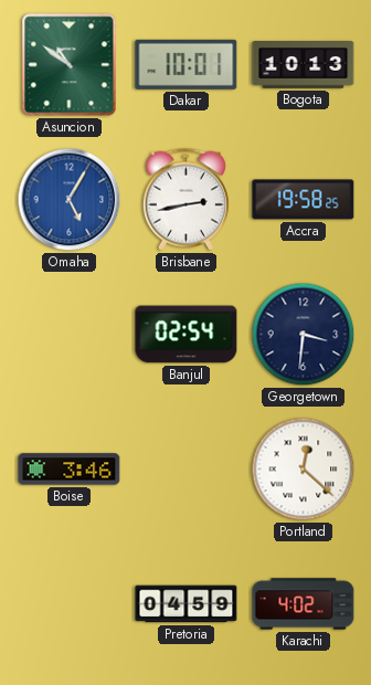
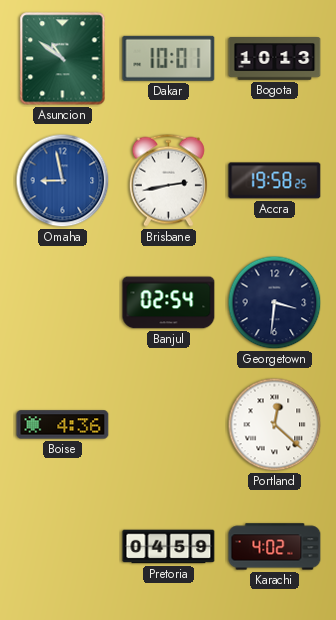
Omaha: 5:05 -> 8:58 (63, 181)
Boise: 3:46 -> 4:36 (63, 425)
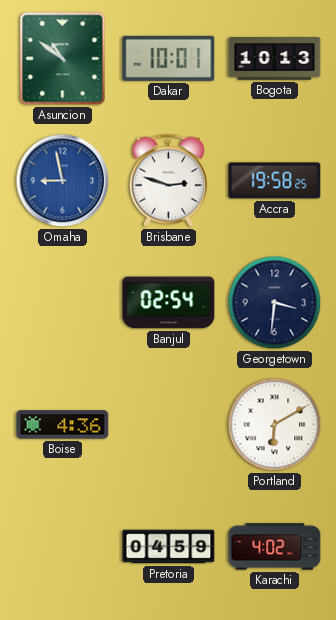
Brisbane: 2:43 -> 2:48 (168, 180)
Portland: 12:22 -> 6:10 (275, 425)
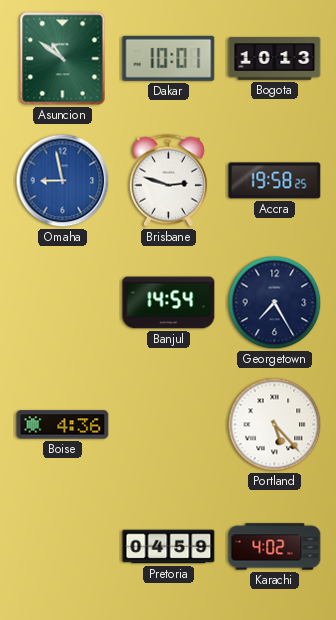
Banjul: 02:54 -> 14:54 (169, 303)
Georgetown: 3:31 -> 7:25 (275, 303)
Portland: 6:10 -> 5:23 (275, 425)
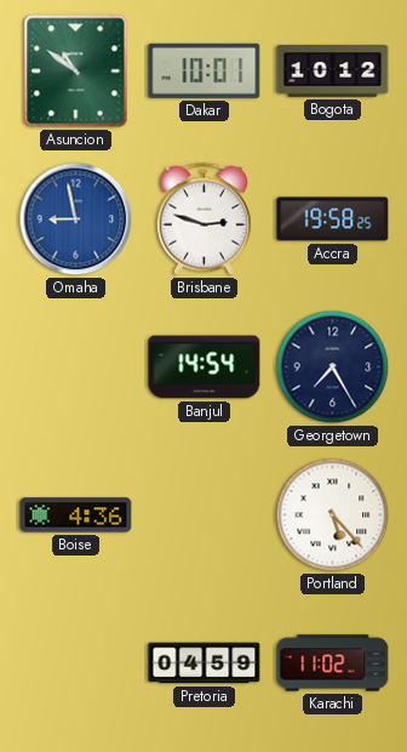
Bogota: 10:13 -> 10:12 (333, 72)
Karachi: 4:02 -> 11:02 (333, 663)
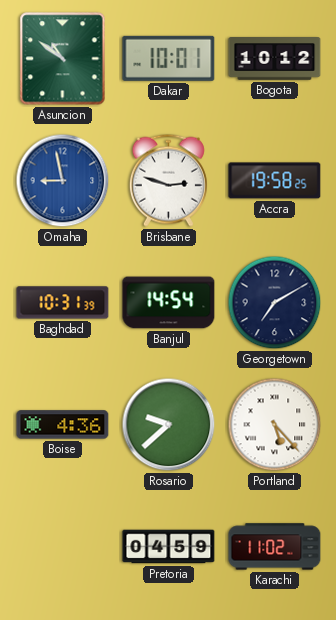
Baghdad: none -> 10:31 (63, 303)
Georgetown: 7:25 -> 7:10 (275, 303)
Rosario: none -> 9:38 (169, 425)
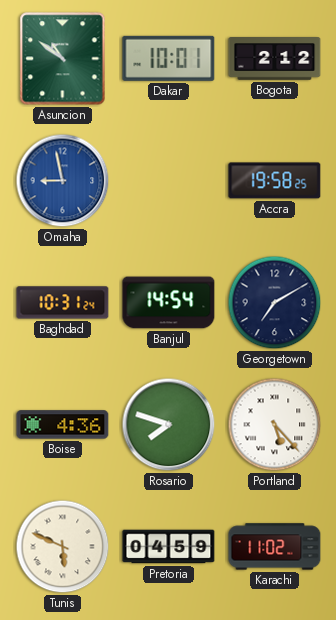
Bogota: 10:12 -> 2:12 (275, 59)
Brisbane: 2:48 -> none (168, 180)
Baghdad: 10:31:39 -> 10:31:24 (63, 303)
Rosario: 9:38 -> 7:48 (169, 425)
Tunis: none -> 5:49 (63, 547)
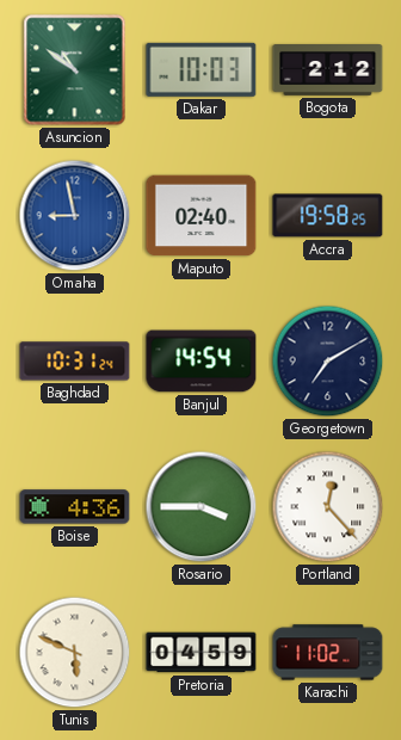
Dakar: 10:01 -> 10:03 (202, 69)
Maputo: none -> 02:40 (202, 216)
Rosario: 7:48 -> 3:45 (202, 507)
Portland: 5:23 -> 12:23 (328, 507)
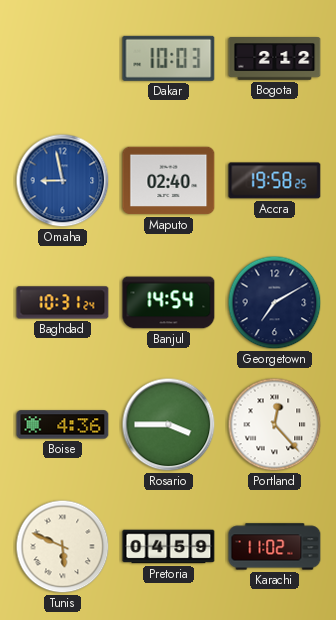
Asuncion: 10:51 -> none (75, 70)
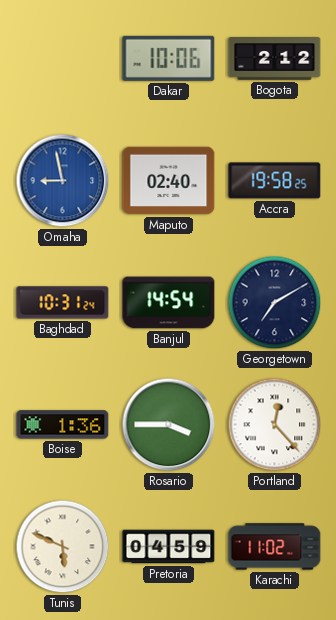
Dakar: 10:03 -> 10:06 (169, 58)
Boise: 4:36 -> 1:36 (63, 425)
